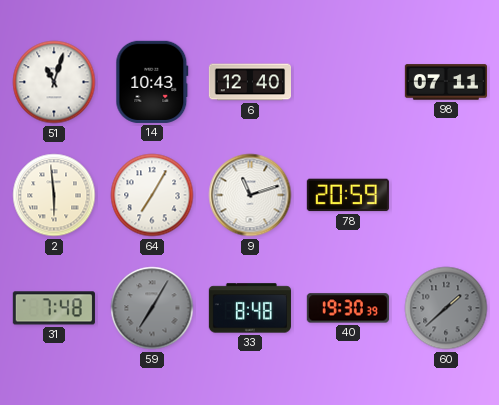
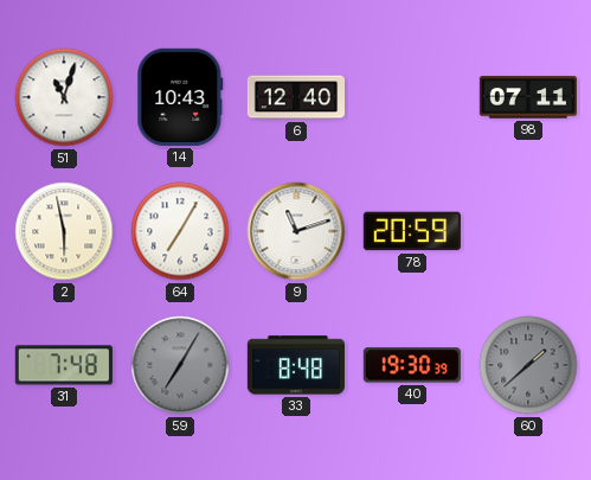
2: 5:59 -> 5:58 (64, 231)
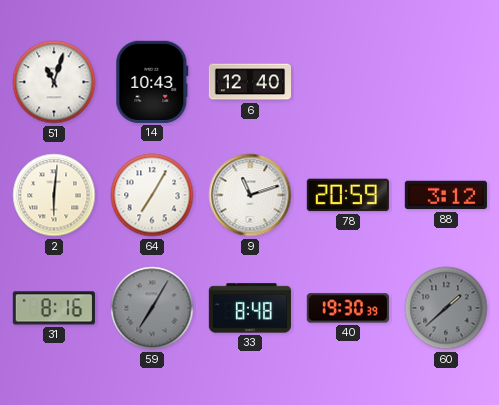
98: 07:11 -> none (527, 97)
2: 5:58 -> 6:01 (54, 195)
88: none -> 3:12 (446, 195)
31: 7:48 -> 8:16 (54, 308)
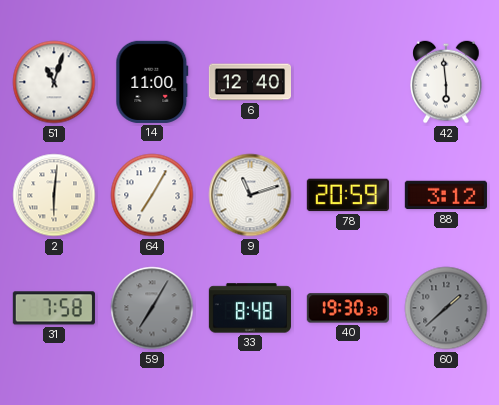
14: 10:43 -> 11:00 (152, 82)
42: none -> 5:59 (446, 82)
31: 8:16 -> 7:58 (54, 308)
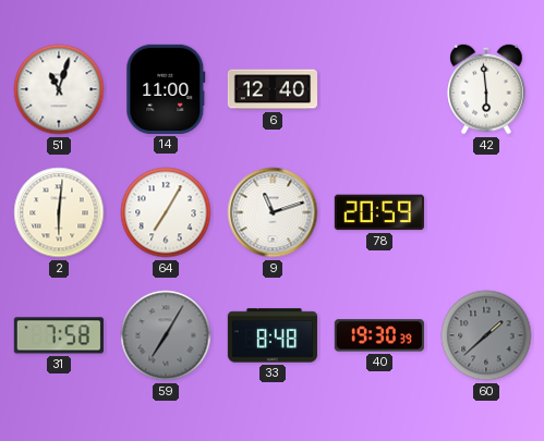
88: 3:12 -> none (446, 195)
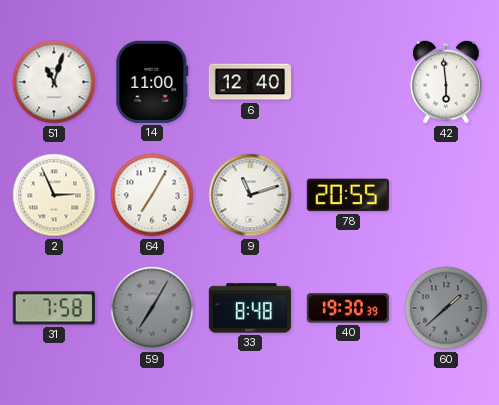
2: 6:01 -> 2:56 (54, 195)
78: 20:59 -> 20:55 (348, 195)
